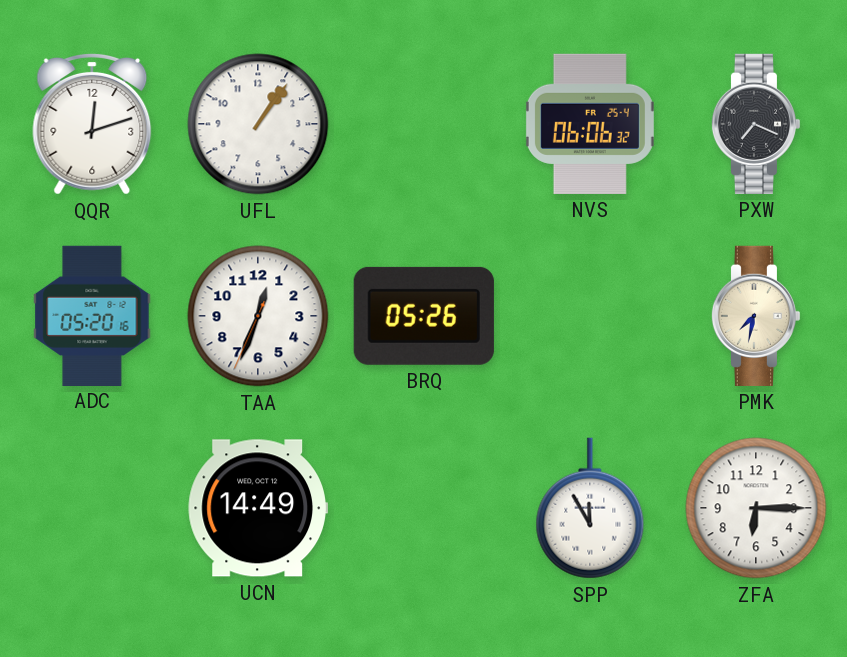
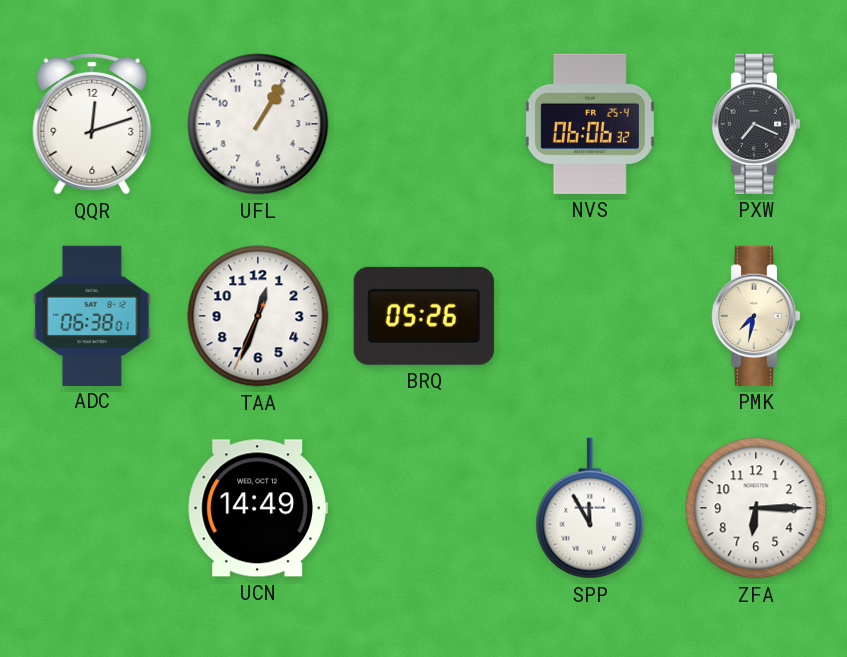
UFL: 1:06 -> 1:05 (258, 124)
ADC: 05:20 -> 06:38 (92, 315)
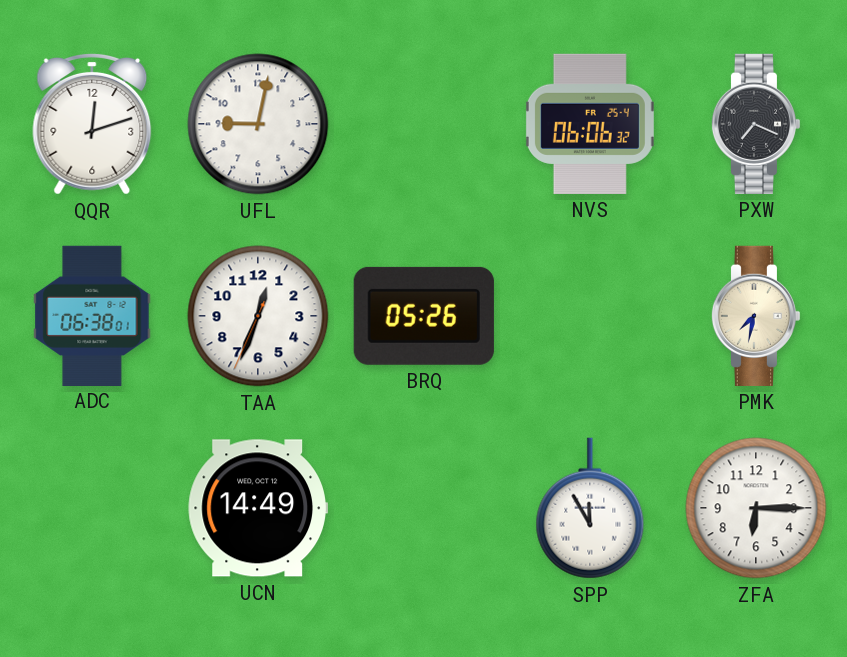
UFL: 1:05 -> 9:02 (258, 124)
